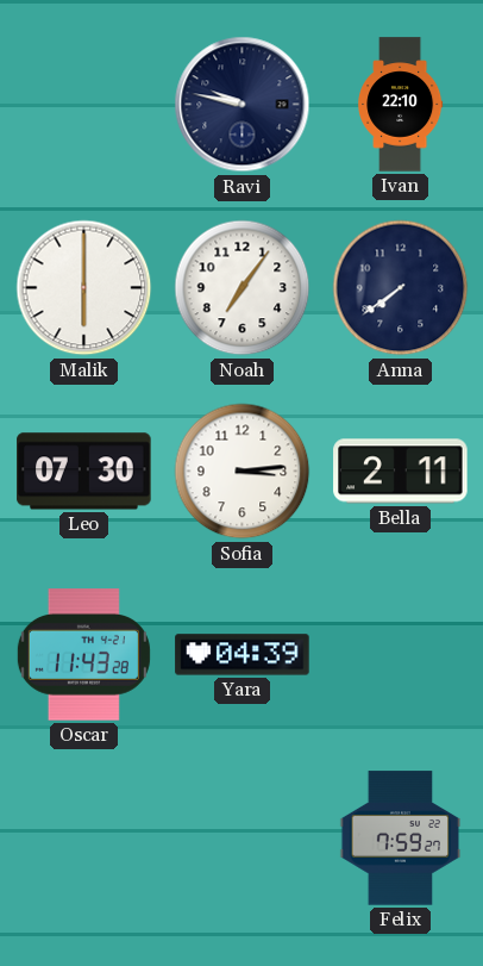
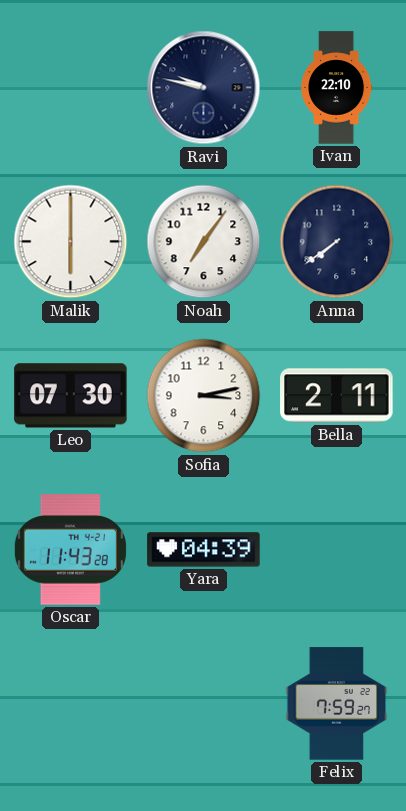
Sofia: 3:14 -> 3:13 (204, 396)
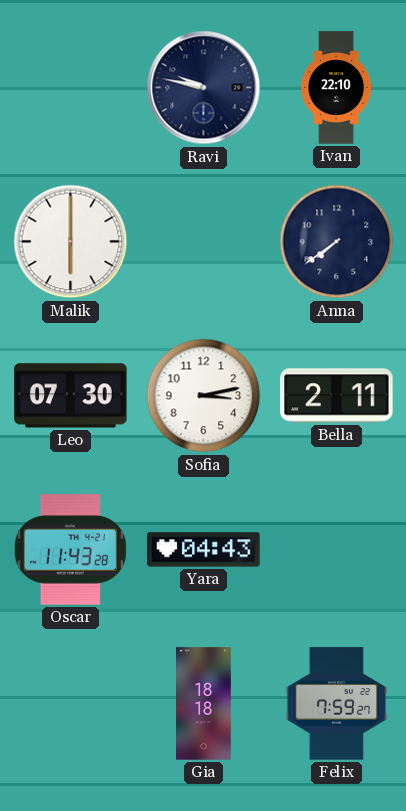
Noah: 7:06 -> none (204, 242)
Yara: 04:39 -> 04:43 (204, 550)
Gia: none -> 18:18 (204, 704)
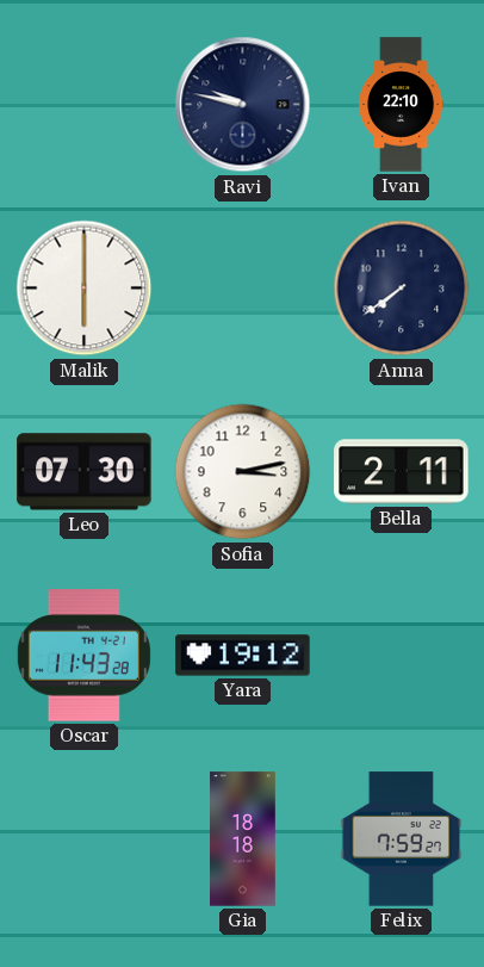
Yara: 04:43 -> 19:12 (243, 656)
